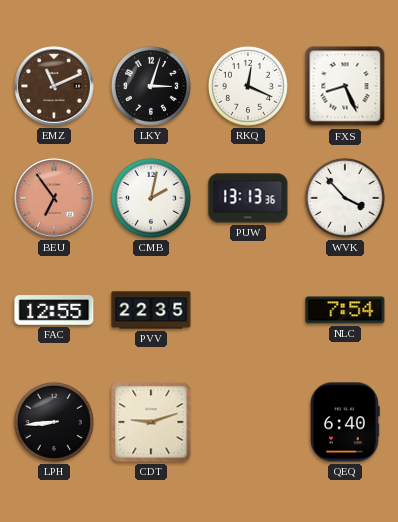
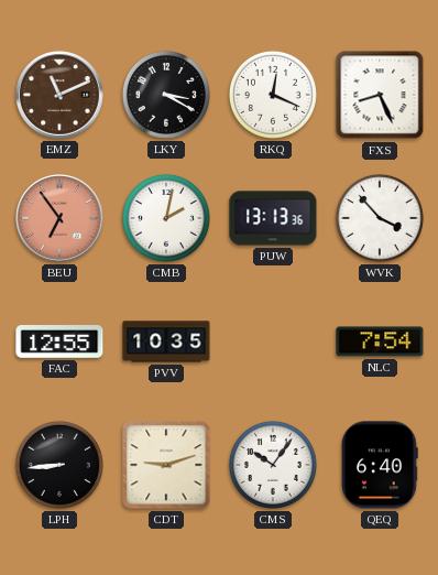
LKY: 3:03 -> 3:20 (166, 95)
PVV: 22:35 -> 10:35 (166, 341)
CMS: none -> 10:06 (273, 465)
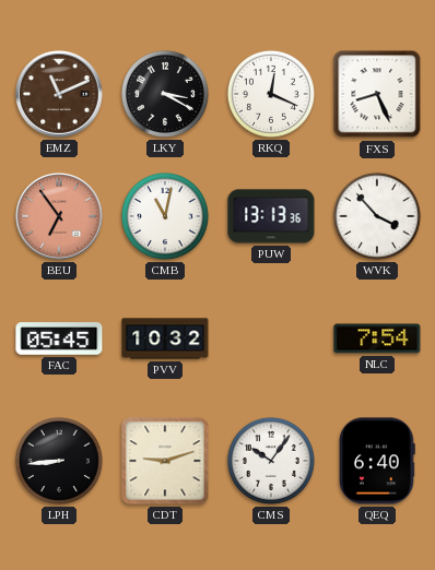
CMB: 2:02 -> 11:02 (165, 216)
FAC: 12:55 -> 05:45 (59, 340)
PVV: 10:35 -> 10:32 (165, 339)
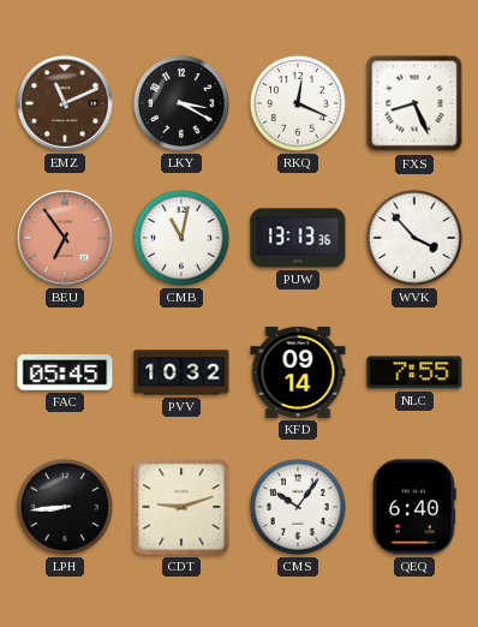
KFD: none -> 09:14 (298, 372)
NLC: 7:54 -> 7:55 (414, 372)
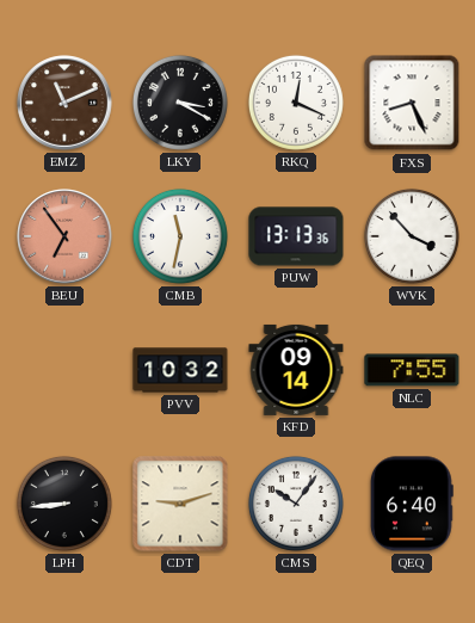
CMB: 11:02 -> 11:32 (180, 236)
FAC: 05:45 -> none (65, 374)
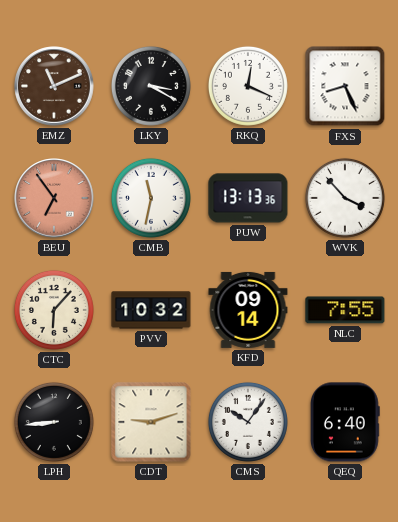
CTC: none -> 6:07 (54, 310)
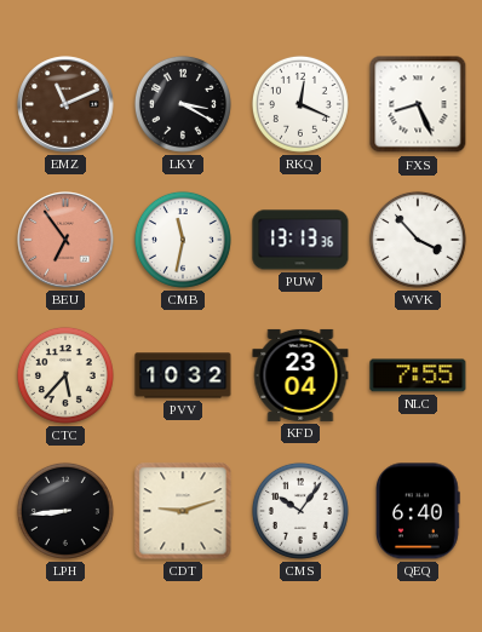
CTC: 6:07 -> 5:37 (65, 375)
KFD: 09:14 -> 23:04 (300, 375)
